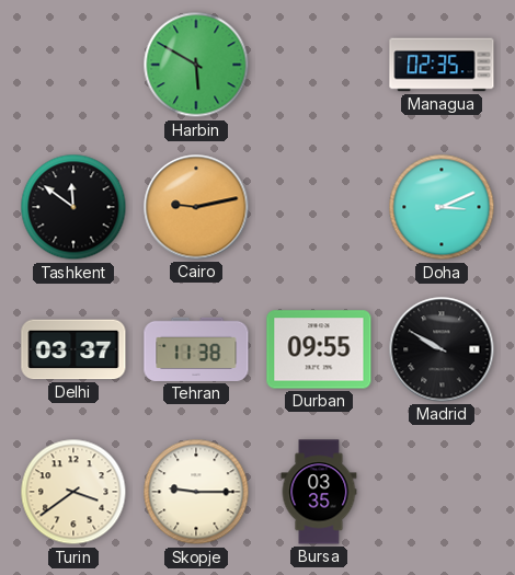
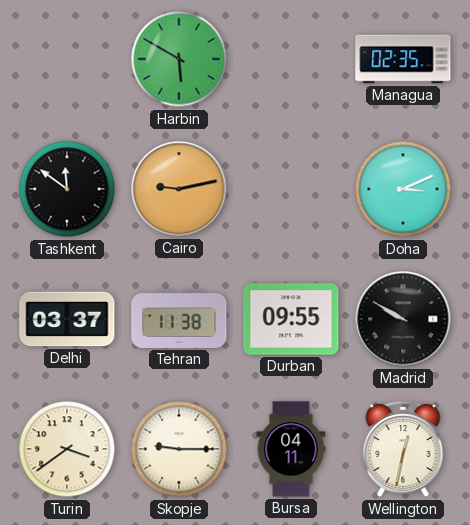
Bursa: 03:35 -> 04:11 (291, 449)
Wellington: none -> 12:32 (403, 449)
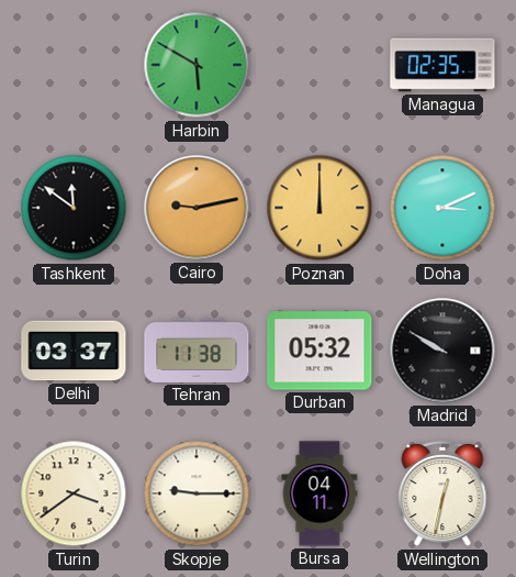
Poznan: none -> 12:00 (319, 208)
Durban: 09:55 -> 05:32 (319, 351)
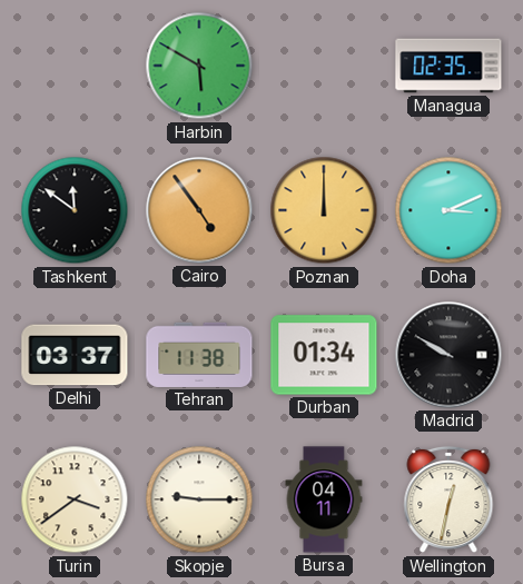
Cairo: 9:13 -> 4:54 (199, 210)
Durban: 05:32 -> 01:34 (324, 355)
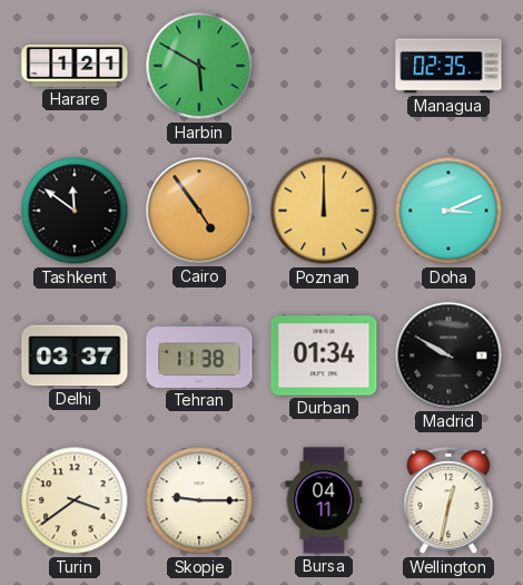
Harare: none -> 1:21 (75, 67)
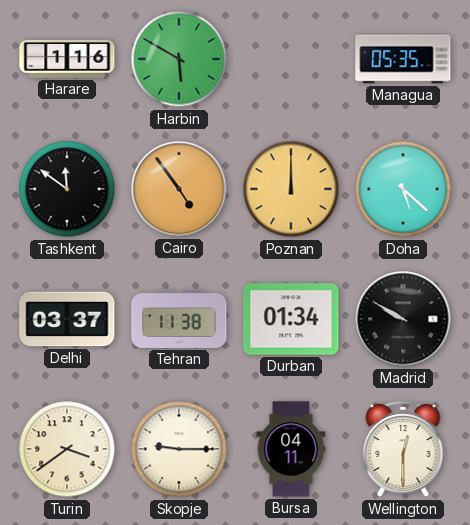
Harare: 1:21 -> 1:16 (67, 60)
Managua: 02:35 -> 05:35 (403, 59)
Doha: 3:11 -> 5:22 (403, 189)
Wellington: 12:32 -> 12:30 (403, 449)
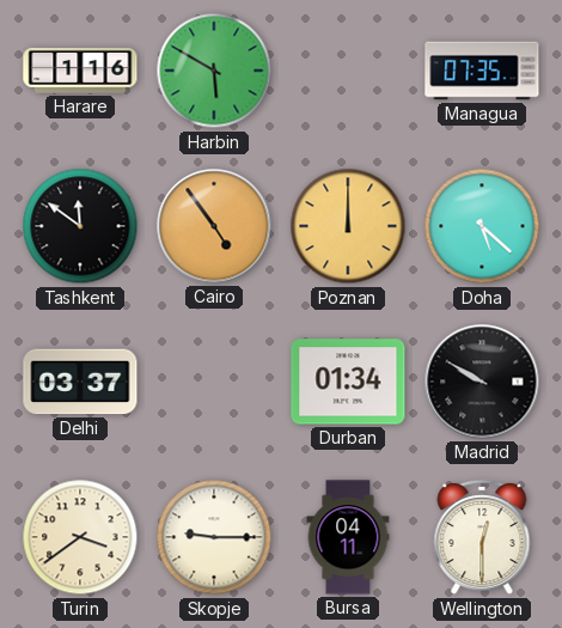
Managua: 05:35 -> 07:35 (482, 71)
Tehran: 11:38 -> none (179, 319)
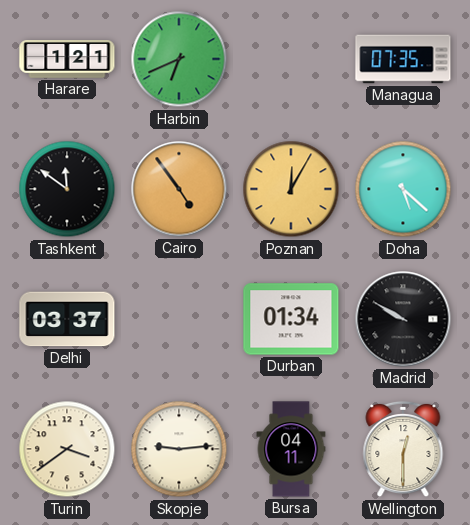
Harare: 1:16 -> 1:21 (67, 60)
Harbin: 5:50 -> 6:41 (179, 59)
Poznan: 12:00 -> 12:05 (291, 189)
Skopje: 9:15 -> 9:14 (179, 449)
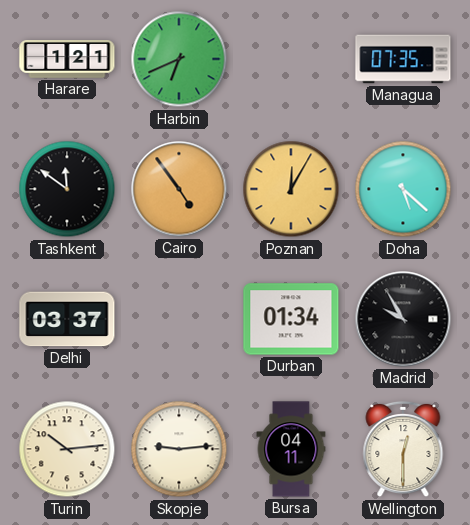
Madrid: 9:50 -> 9:55 (403, 319)
Turin: 3:39 -> 10:14 (67, 449)
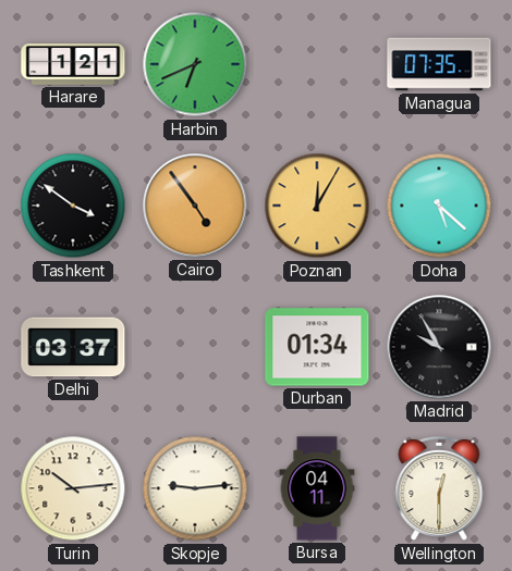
Tashkent: 11:51 -> 3:51 (73, 206)
